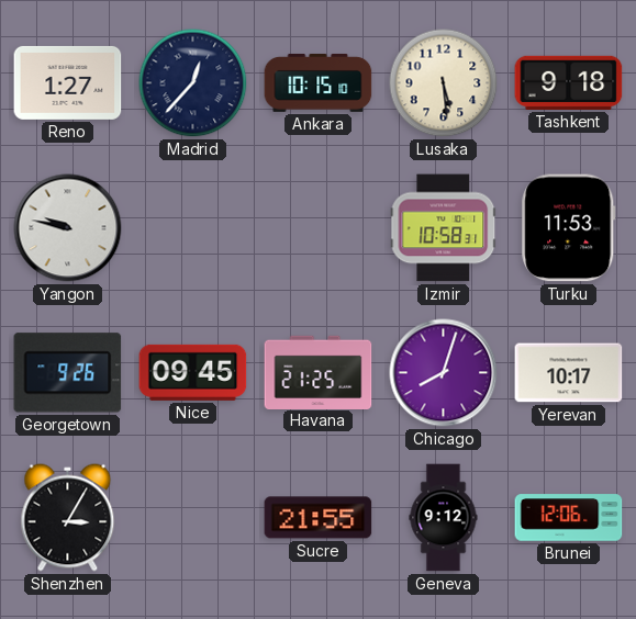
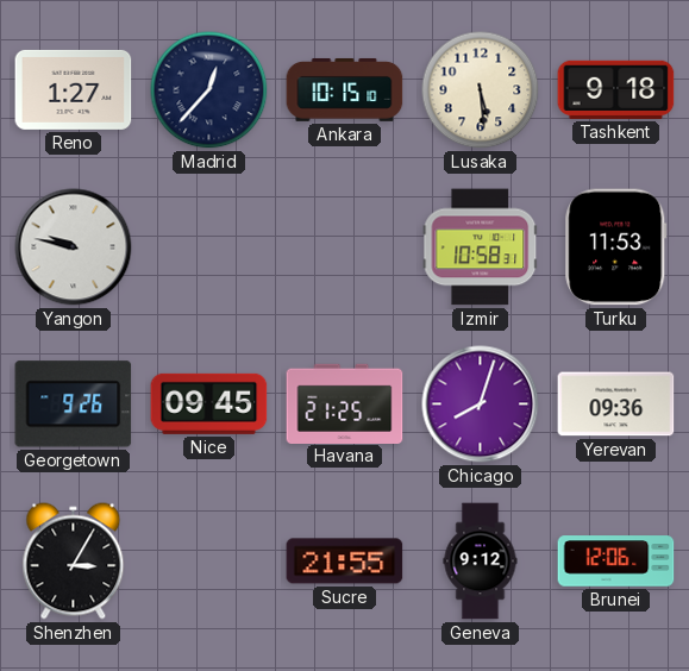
Yerevan: 10:17 -> 09:36 (616, 405)
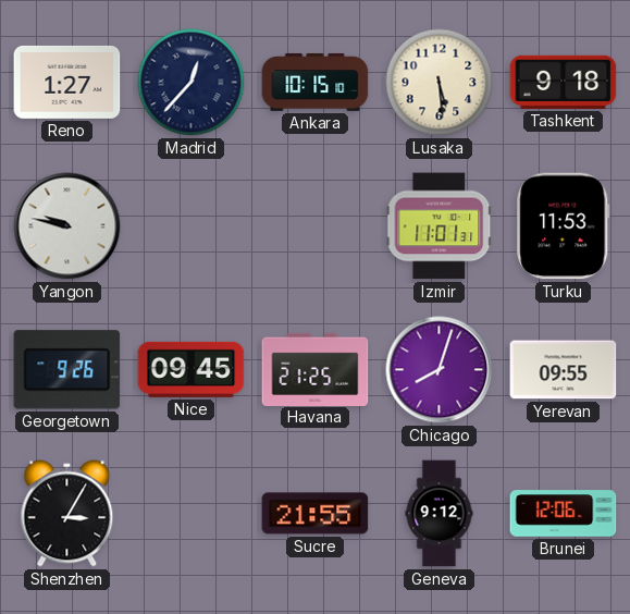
Izmir: 10:58 -> 11:01 (440, 226)
Yerevan: 09:36 -> 09:55 (564, 370)
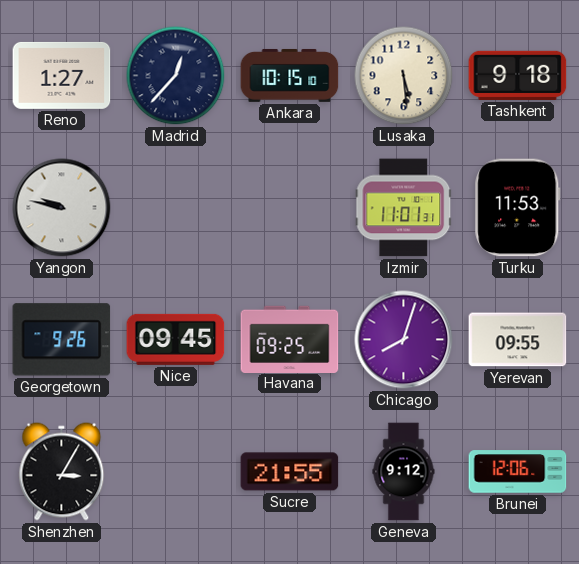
Havana: 21:25 -> 09:25 (290, 339)
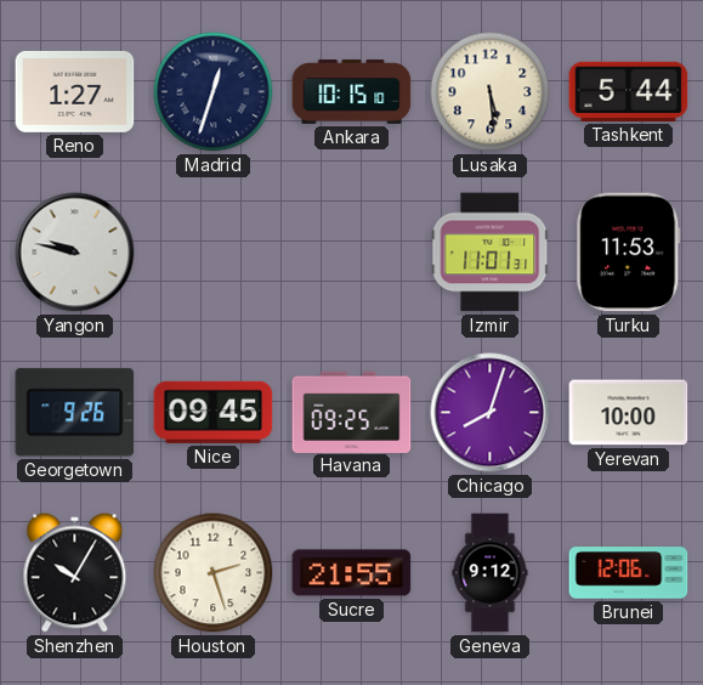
Madrid: 12:37 -> 12:33 (214, 92)
Tashkent: 9:18 -> 5:44 (629, 91)
Yerevan: 09:55 -> 10:00 (629, 413)
Shenzhen: 3:05 -> 10:05 (75, 573)
Houston: none -> 2:27 (214, 573)
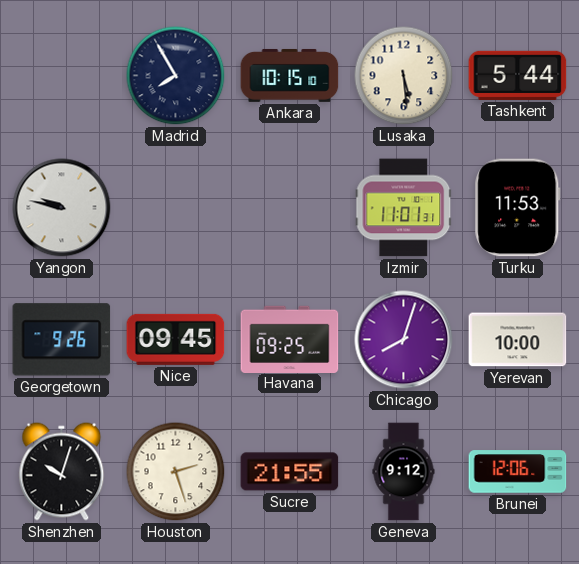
Reno: 1:27 -> none (75, 91)
Madrid: 12:33 -> 7:55 (176, 76)
Shenzhen: 10:05 -> 10:03 (62, 472)
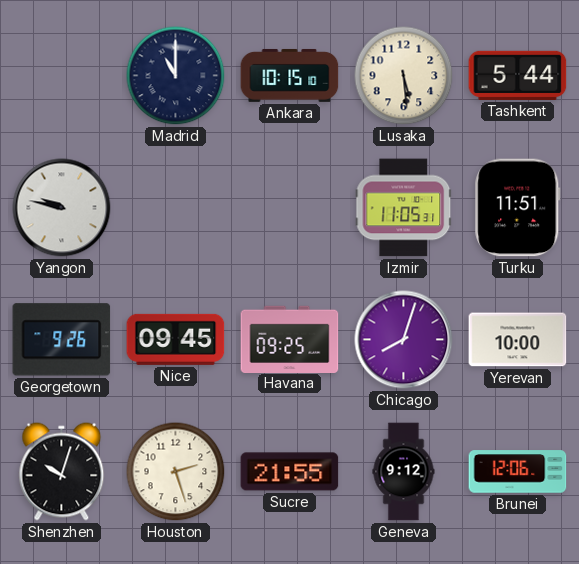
Madrid: 7:55 -> 11:00 (176, 76)
Izmir: 11:01 -> 11:05 (404, 208)
Turku: 11:53 -> 11:51 (518, 208)
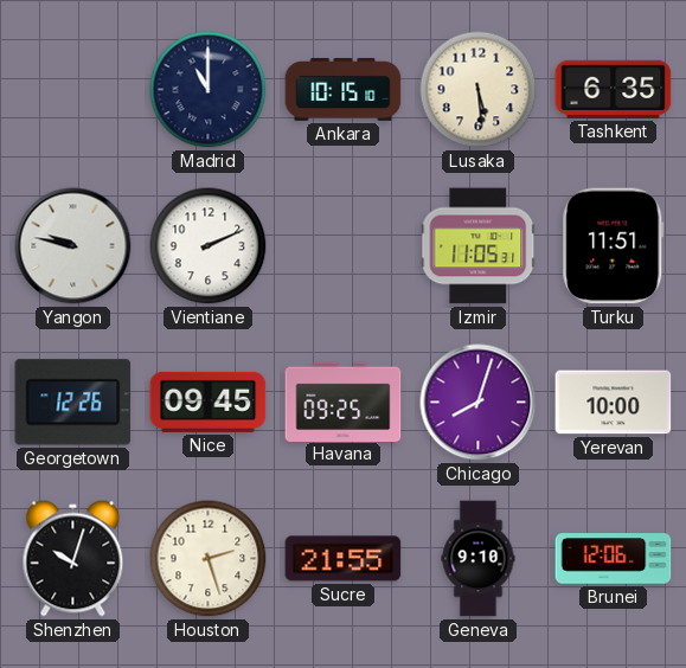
Tashkent: 5:44 -> 6:35 (614, 89)
Vientiane: none -> 2:11 (209, 246)
Georgetown: 9:26 -> 12:26 (73, 403)
Geneva: 9:12 -> 9:10 (479, 559)
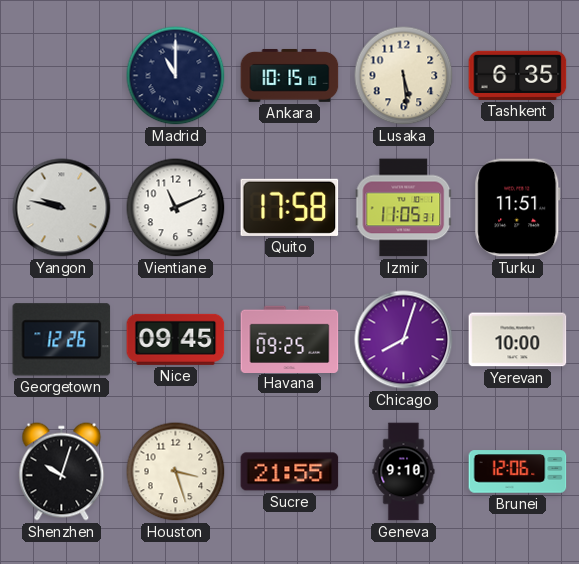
Vientiane: 2:11 -> 11:11 (176, 208)
Quito: none -> 17:58 (290, 207)
Houston: 2:27 -> 3:27 (176, 472)
